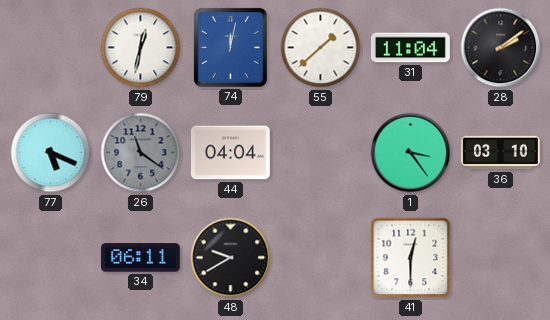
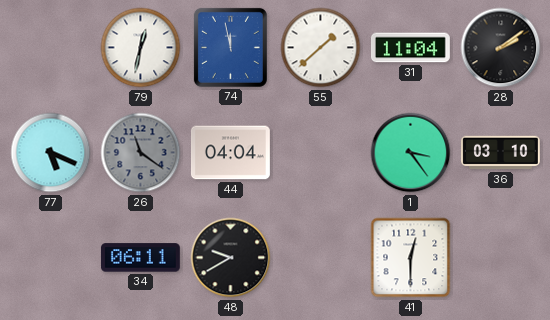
74: 12:02 -> 11:58 (230, 47)
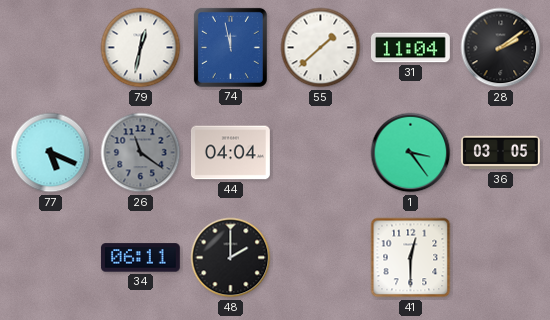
36: 03:10 -> 03:05 (501, 153)
48: 9:40 -> 2:00 (231, 258)
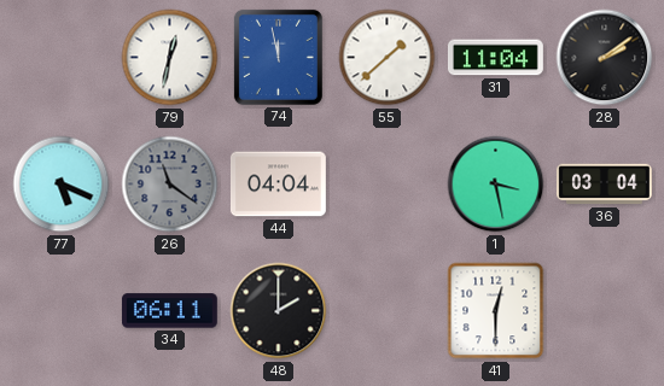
1: 3:24 -> 3:28 (496, 185)
36: 03:05 -> 03:04 (605, 185)
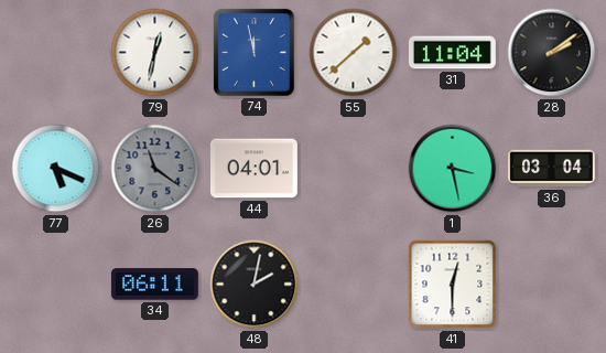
44: 04:04 -> 04:01 (253, 169)
48: 2:00 -> 2:02 (255, 285)
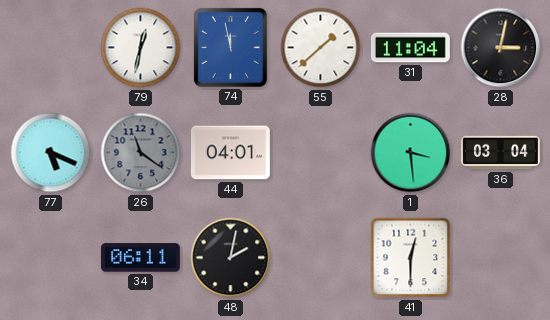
28: 2:09 -> 3:02 (501, 48)
1: 3:28 -> 3:29 (411, 153)
